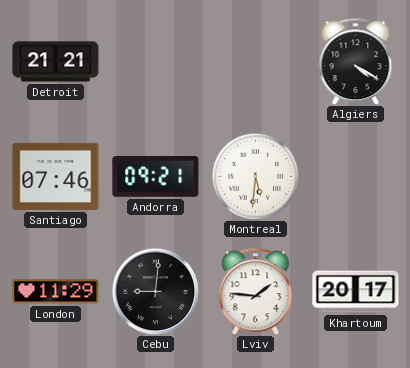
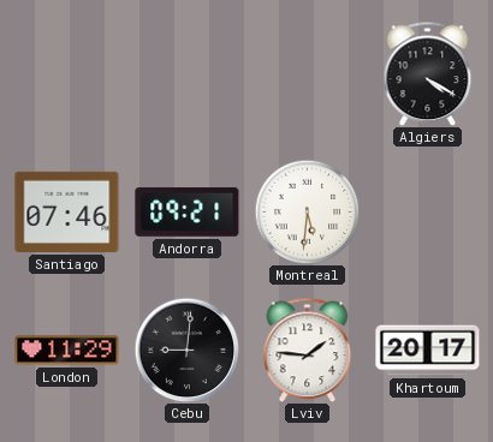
Detroit: 21:21 -> none (56, 62)
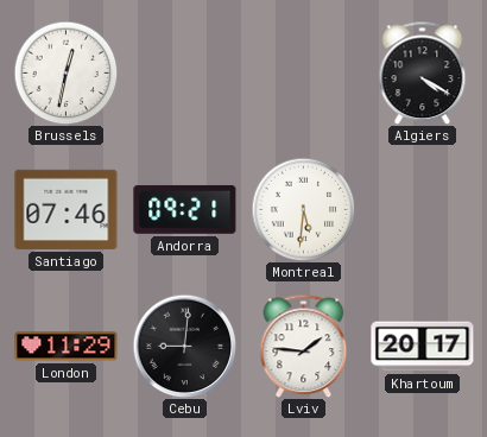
Brussels: none -> 12:32 (65, 72)
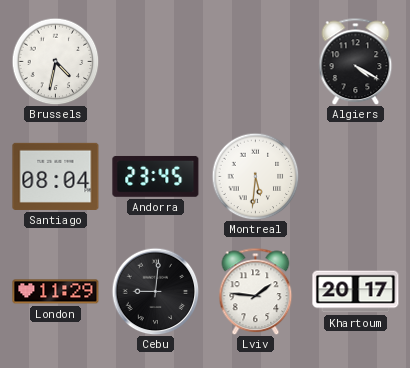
Brussels: 12:32 -> 4:32 (55, 61)
Santiago: 07:46 -> 08:04 (56, 176)
Andorra: 09:21 -> 23:45 (156, 176)
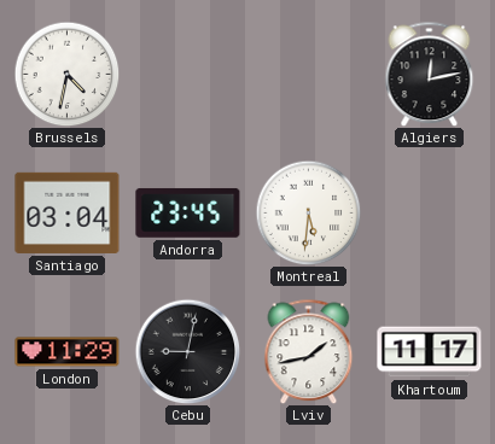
Algiers: 4:20 -> 12:13 (430, 74)
Santiago: 08:04 -> 03:04 (68, 212)
Cebu: 9:01 -> 9:02 (187, 351)
Lviv: 1:46 -> 1:43 (309, 351)
Khartoum: 20:17 -> 11:17 (430, 352)
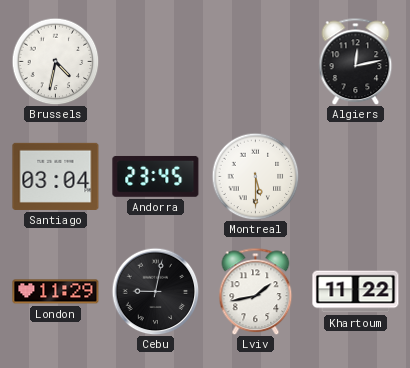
Montreal: 5:31 -> 5:30 (255, 176)
Khartoum: 11:17 -> 11:22 (356, 292)
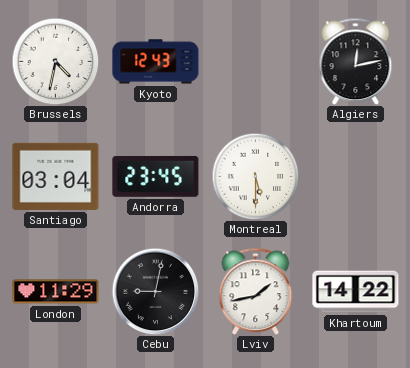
Kyoto: none -> 12:43 (156, 62)
Khartoum: 11:22 -> 14:22 (356, 292)
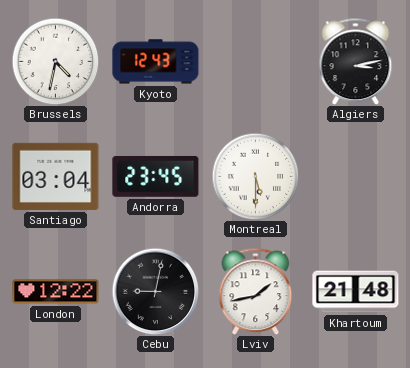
Algiers: 12:13 -> 3:13 (356, 61)
London: 11:29 -> 12:22 (56, 292)
Khartoum: 14:22 -> 21:48 (356, 292)
